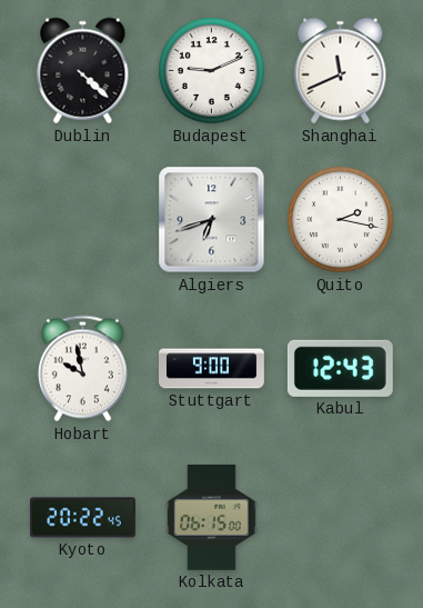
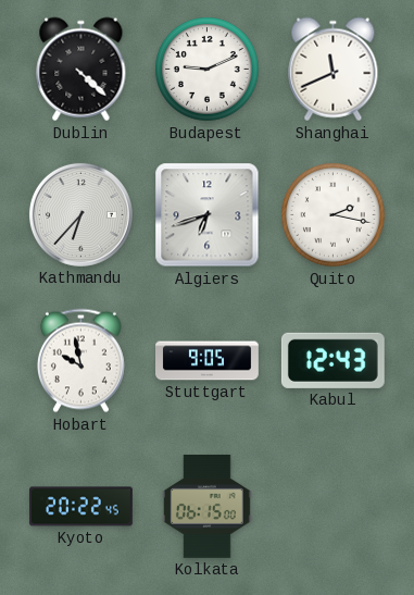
Kathmandu: none -> 6:37 (80, 214)
Stuttgart: 9:00 -> 9:05 (208, 361)
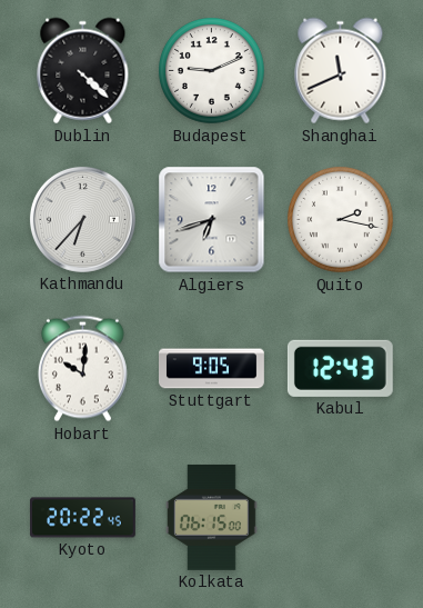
Hobart: 9:58 -> 10:01 (82, 369)
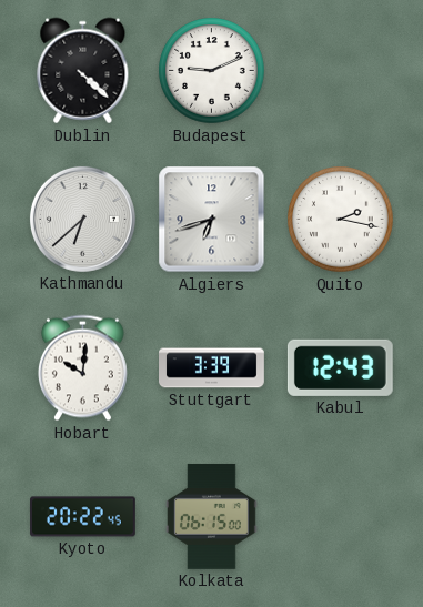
Shanghai: 11:41 -> none (341, 71)
Kathmandu: 6:37 -> 6:38 (82, 219)
Stuttgart: 9:05 -> 3:39 (212, 368)
